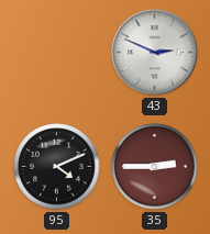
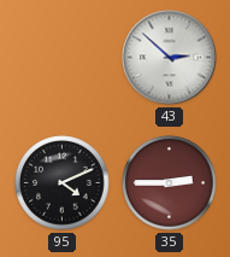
43: 2:49 -> 2:52 (170, 58)
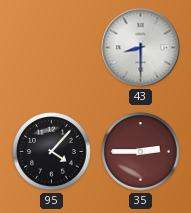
43: 2:52 -> 8:30 (141, 48)
95: 4:11 -> 4:07 (52, 152)
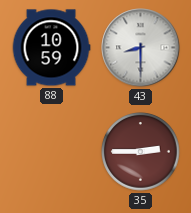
88: none -> 10:59 (51, 48)
95: 4:07 -> none (52, 152)
